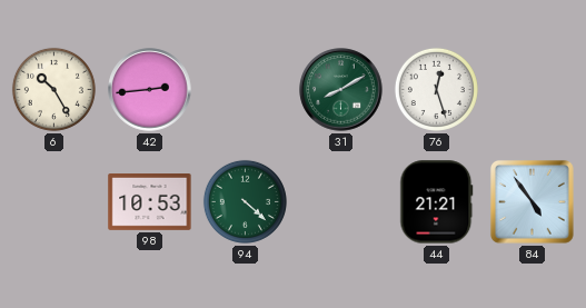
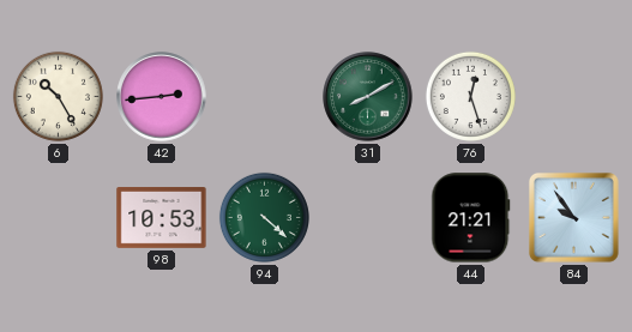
84: 4:54 -> 9:54 (573, 217)
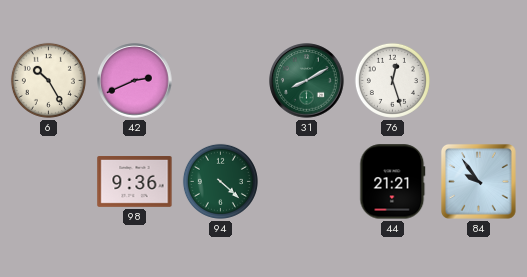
42: 2:44 -> 2:41 (135, 81)
98: 10:53 -> 9:36 (135, 182)
